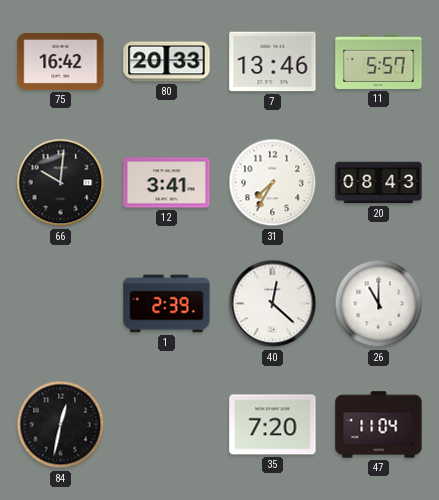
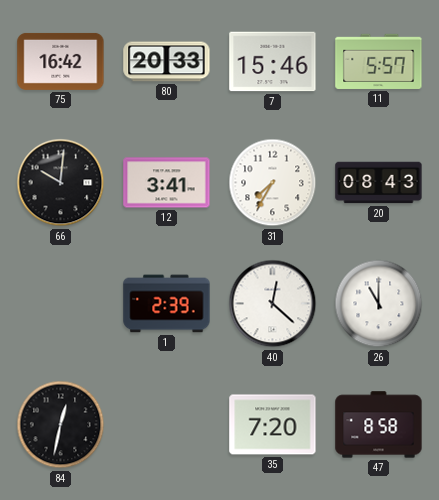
7: 13:46 -> 15:46 (273, 62)
47: 11:04 -> 8:58 (379, 425)
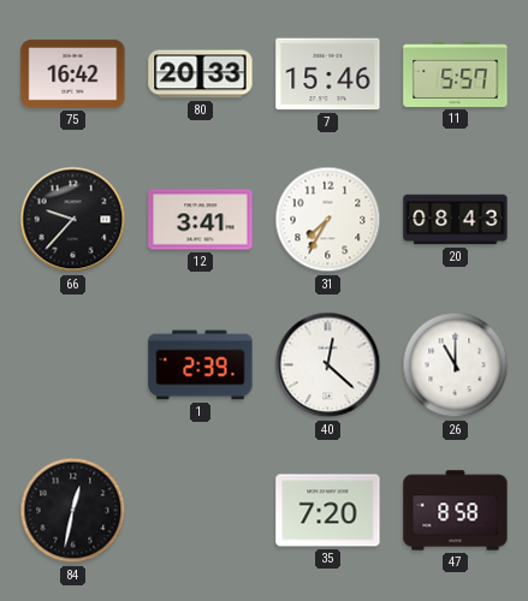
66: 10:01 -> 9:37 (73, 220)
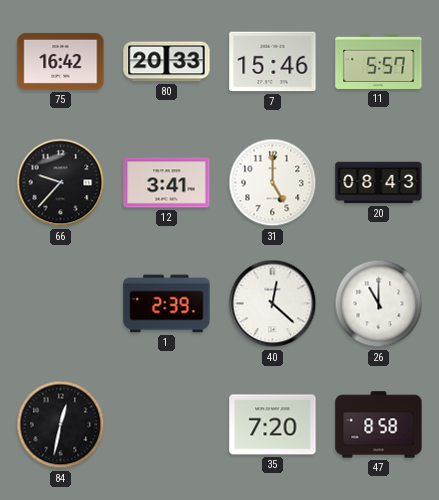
31: 7:35 -> 5:00 (273, 183)
